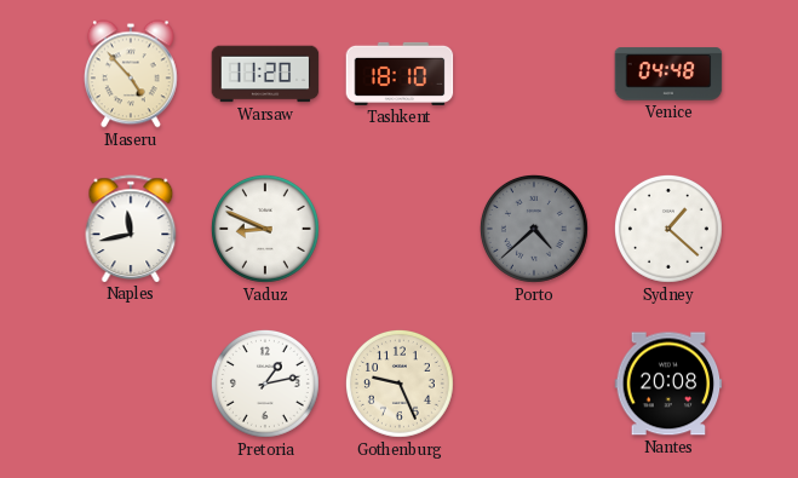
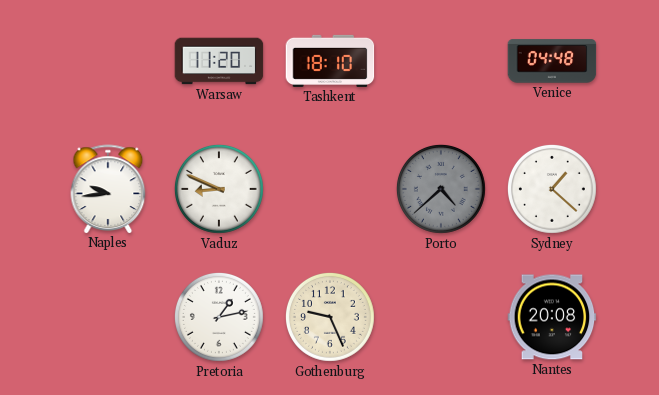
Maseru: 4:53 -> none (131, 74)
Naples: 11:43 -> 9:44 (108, 189)
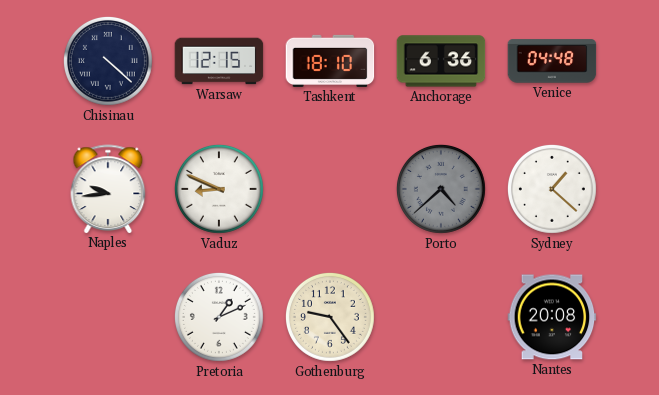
Chisinau: none -> 4:22 (108, 61)
Warsaw: 11:20 -> 12:15 (219, 61)
Anchorage: none -> 6:36 (441, 61)
Pretoria: 1:13 -> 1:11 (219, 317)
Gothenburg: 9:26 -> 9:24 (330, 317)
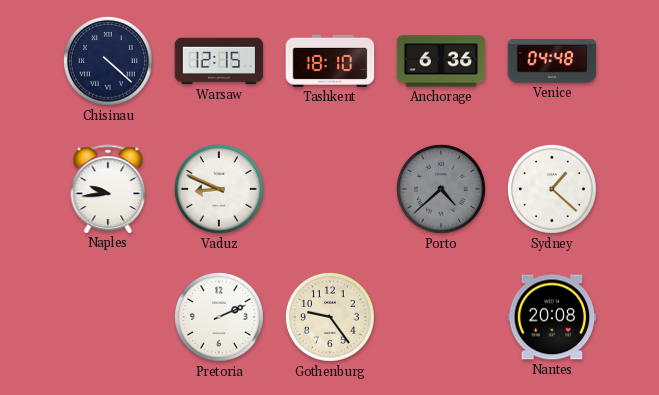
Pretoria: 1:11 -> 2:11 (219, 317)
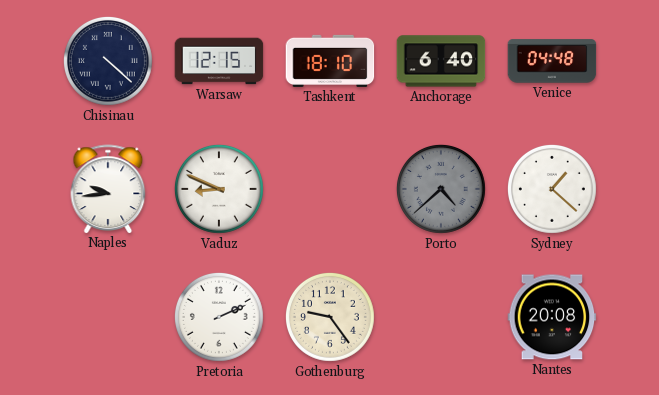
Anchorage: 6:36 -> 6:40 (441, 61)
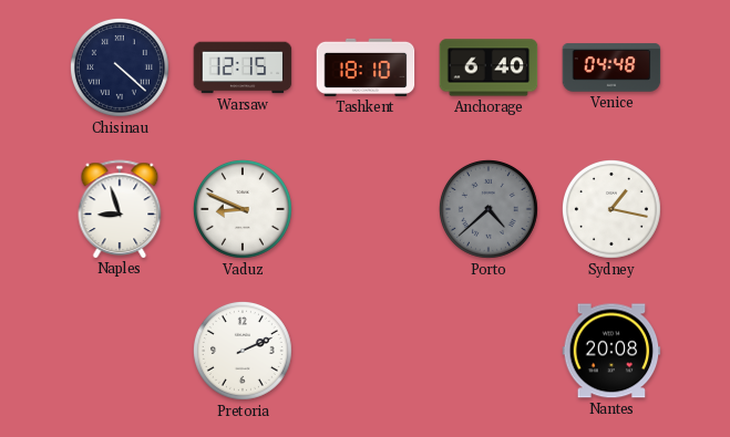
Naples: 9:44 -> 8:57 (120, 209)
Sydney: 1:22 -> 1:17 (611, 209)
Gothenburg: 9:24 -> none (330, 317)
